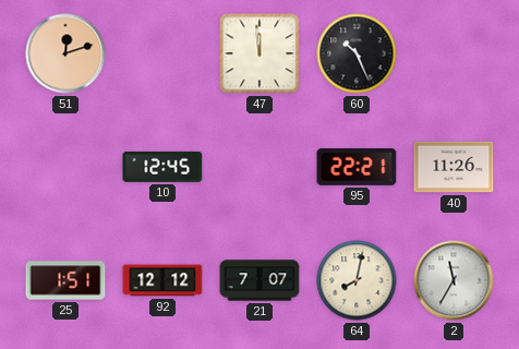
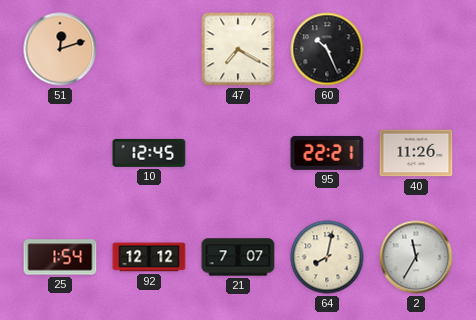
47: 11:59 -> 7:20 (238, 49)
25: 1:51 -> 1:54 (60, 257)
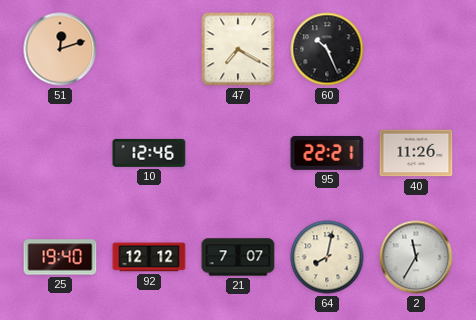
10: 12:45 -> 12:46 (149, 153)
25: 1:54 -> 19:40 (60, 257)
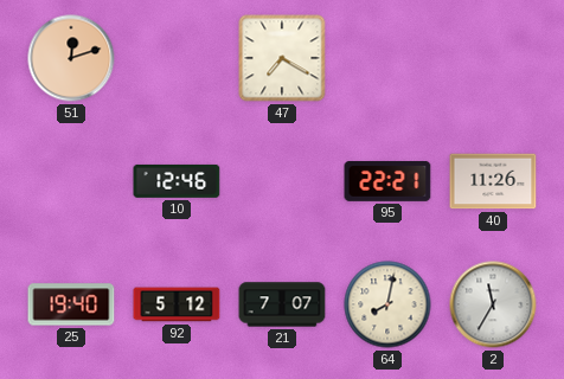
60: 10:26 -> none (327, 49)
92: 12:12 -> 5:12 (177, 304)
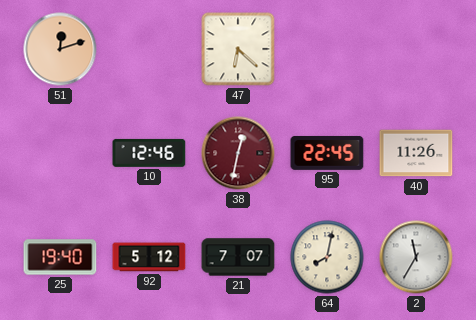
47: 7:20 -> 6:22 (238, 49)
38: none -> 12:32 (238, 153)
95: 22:21 -> 22:45 (327, 153)
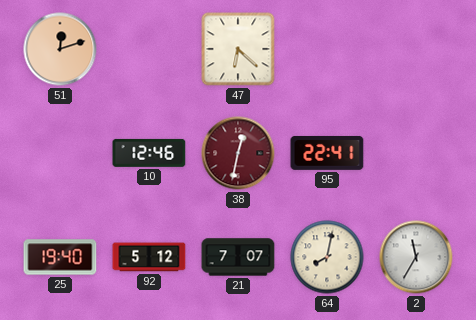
95: 22:45 -> 22:41 (327, 153)
40: 11:26 -> none (416, 153)
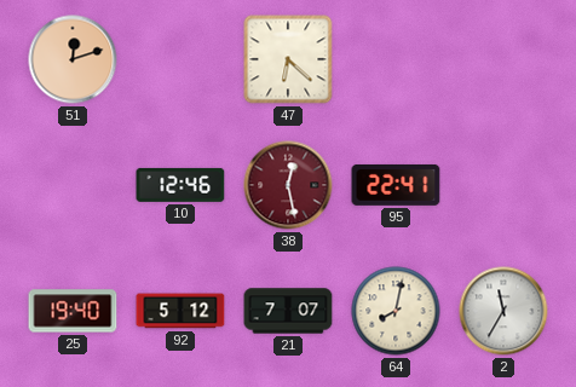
38: 12:32 -> 12:28 (288, 185)
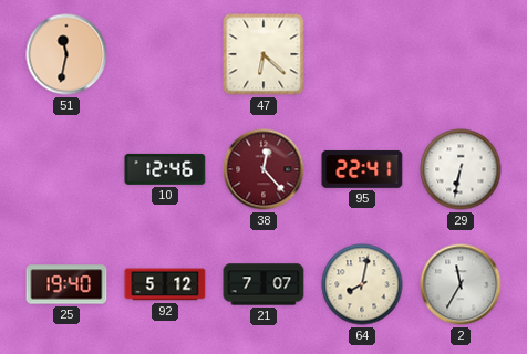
51: 12:12 -> 11:32 (66, 54)
38: 12:28 -> 12:23 (263, 169)
29: none -> 6:32 (461, 169)
